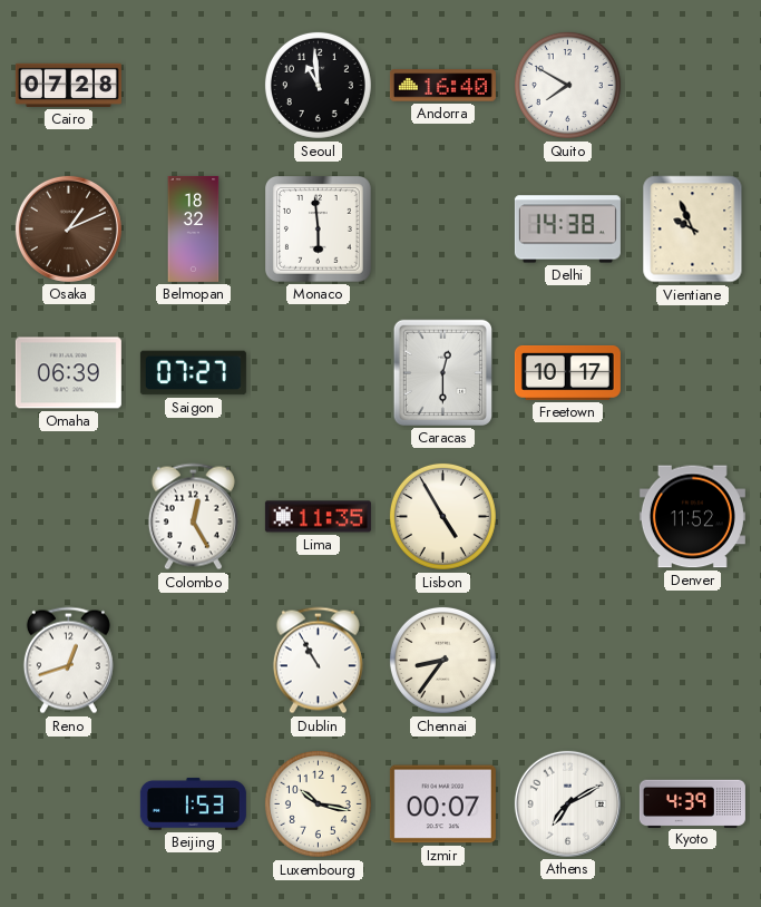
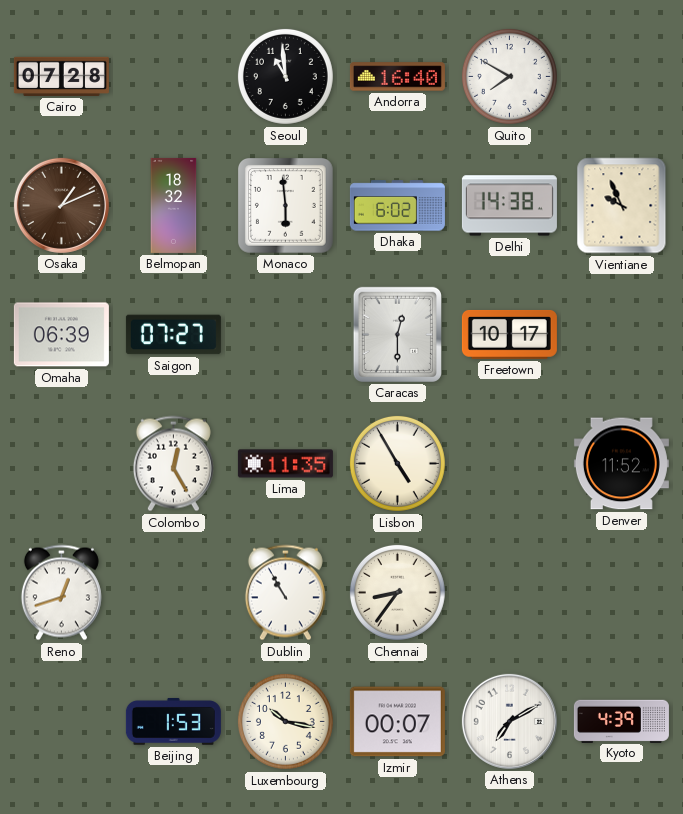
Dhaka: none -> 6:02 (397, 206)
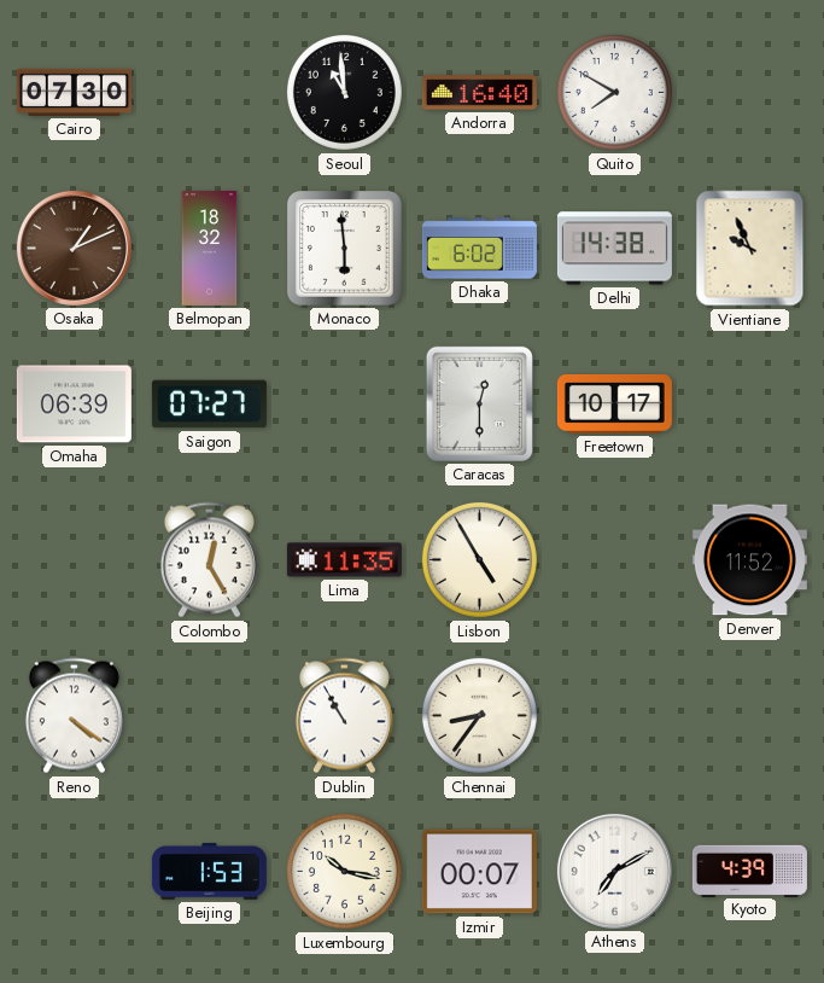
Cairo: 07:28 -> 07:30 (74, 92)
Reno: 12:42 -> 4:21 (74, 716)
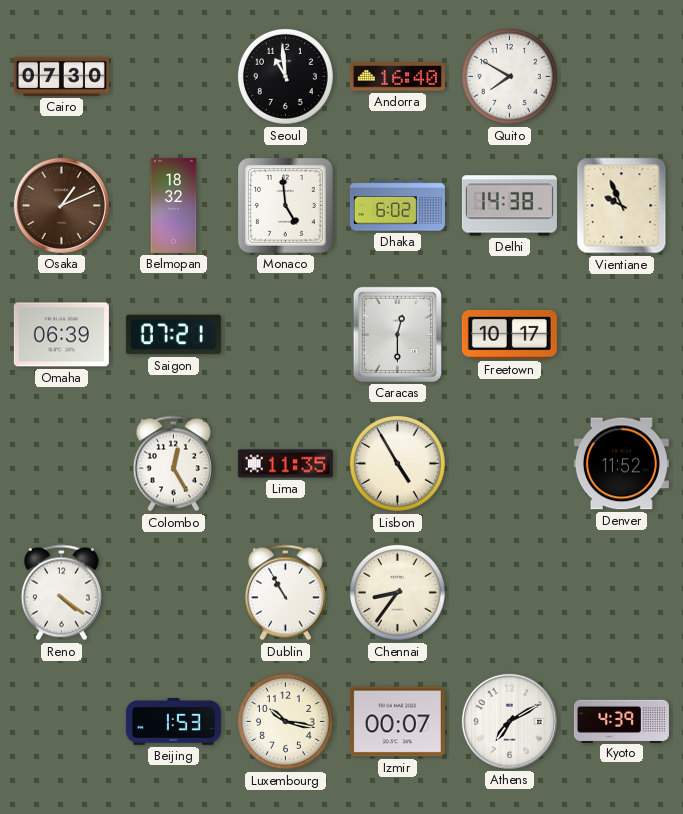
Monaco: 5:59 -> 4:59 (286, 206)
Saigon: 07:27 -> 07:21 (173, 335)
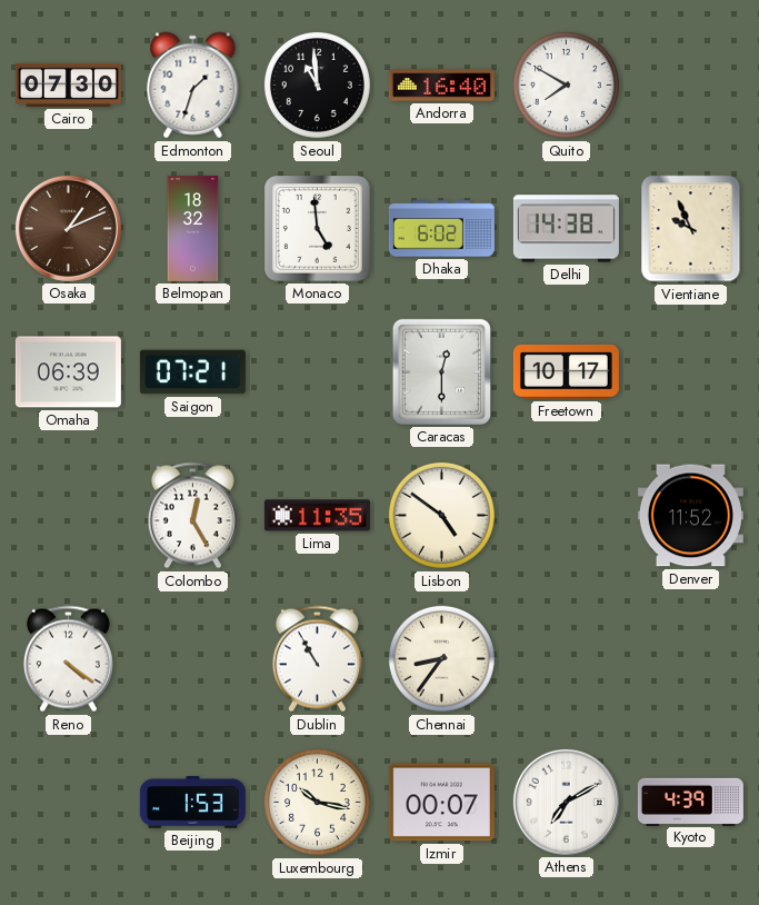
Edmonton: none -> 1:33 (193, 86)
Lisbon: 4:55 -> 4:51 (441, 515)
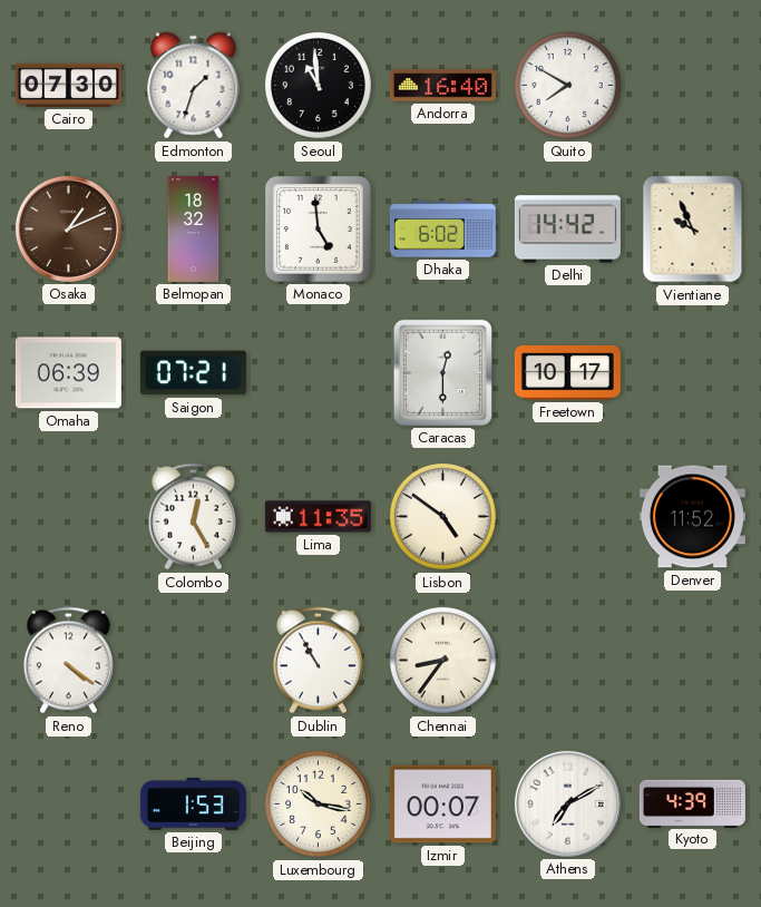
Delhi: 14:38 -> 14:42 (567, 230)
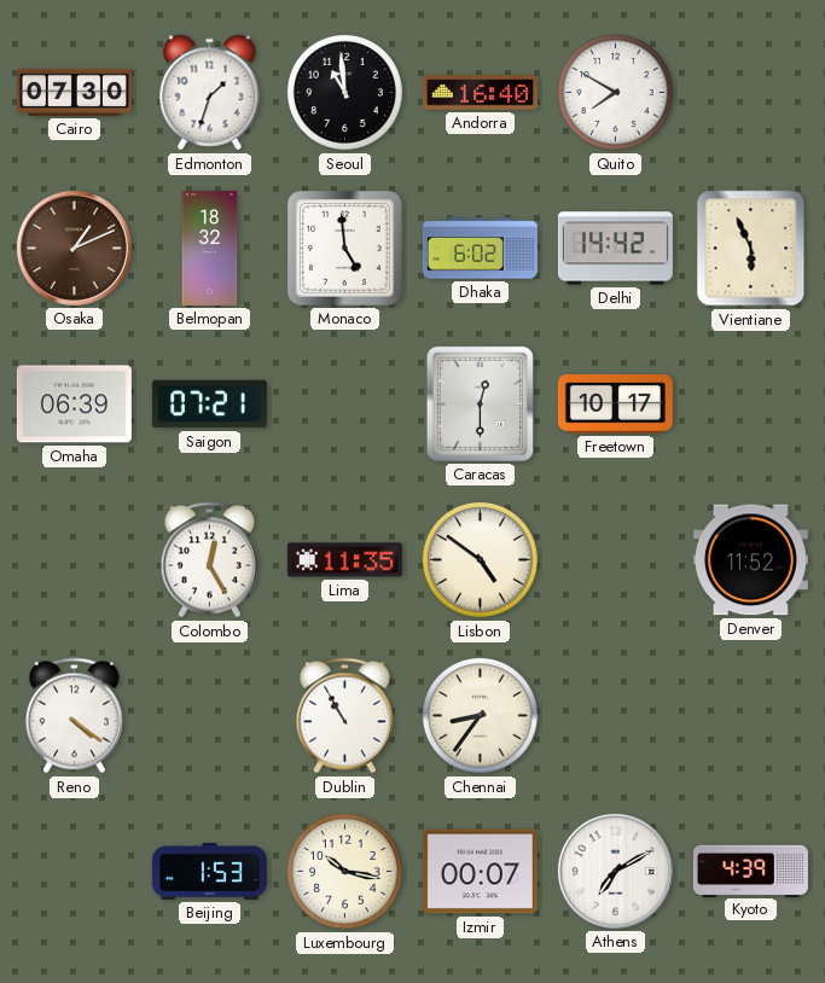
Vientiane: 9:56 -> 5:56 (751, 249)
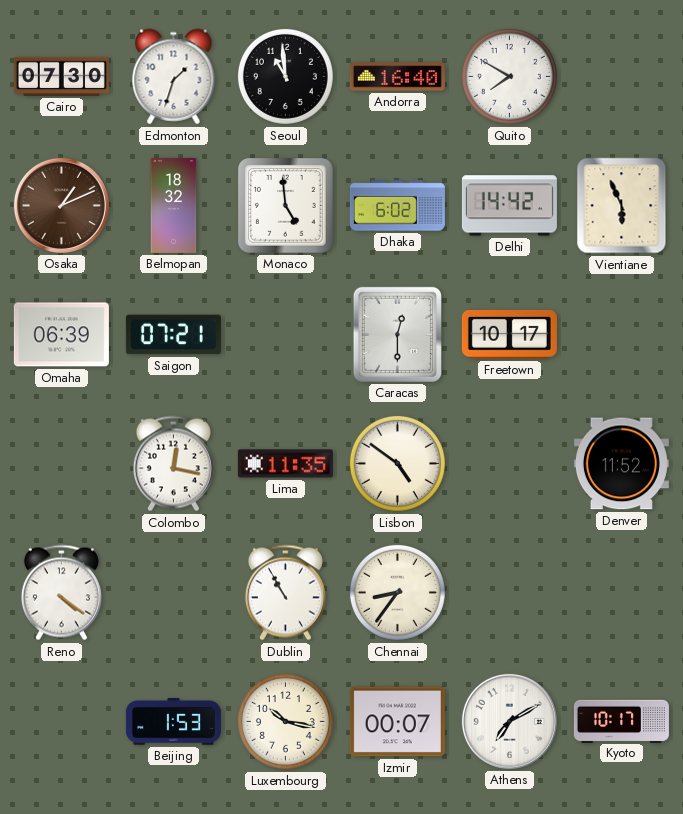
Colombo: 12:25 -> 12:17 (173, 464)
Kyoto: 4:39 -> 10:17 (621, 721)
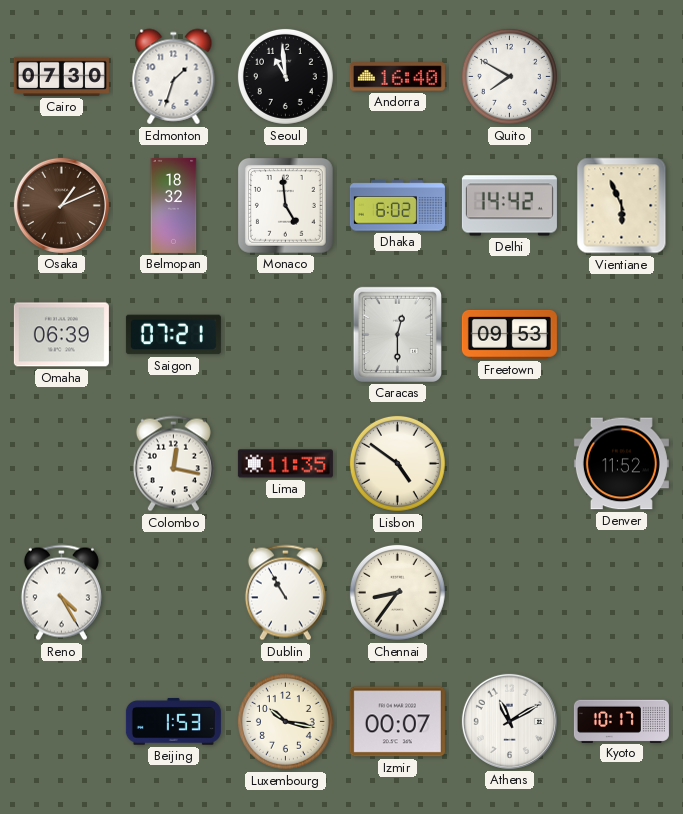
Freetown: 10:17 -> 09:53 (509, 334)
Reno: 4:21 -> 4:25 (61, 593)
Athens: 7:10 -> 11:10 (509, 721)
